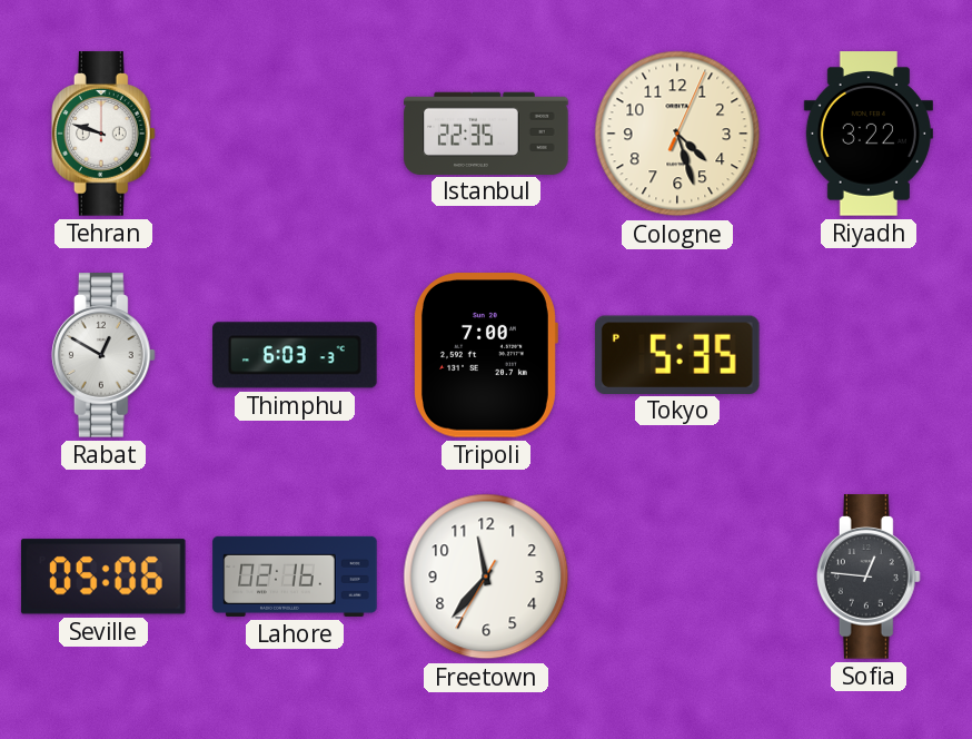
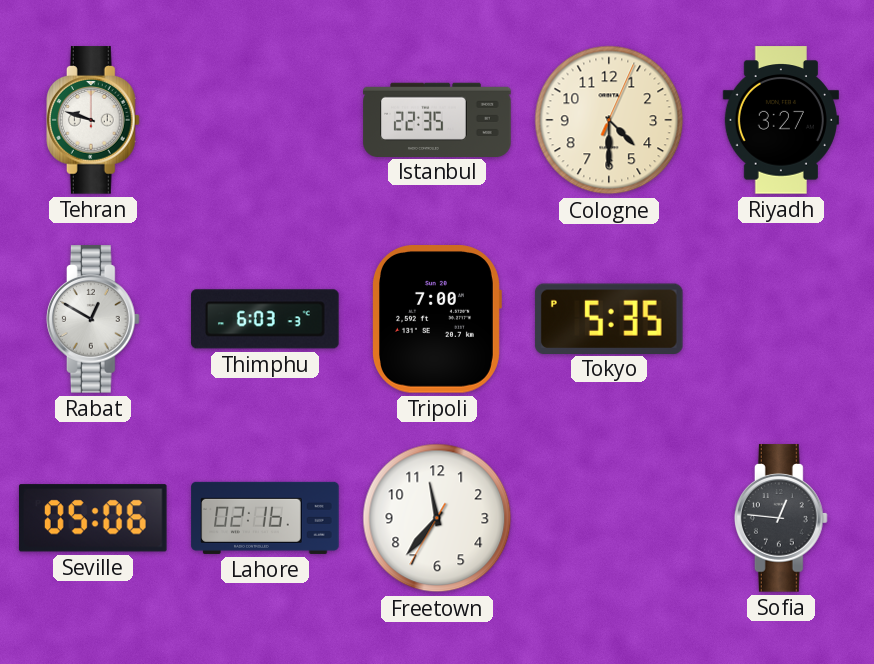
Cologne: 4:27 -> 4:30 (609, 120)
Riyadh: 3:22 -> 3:27 (781, 120)
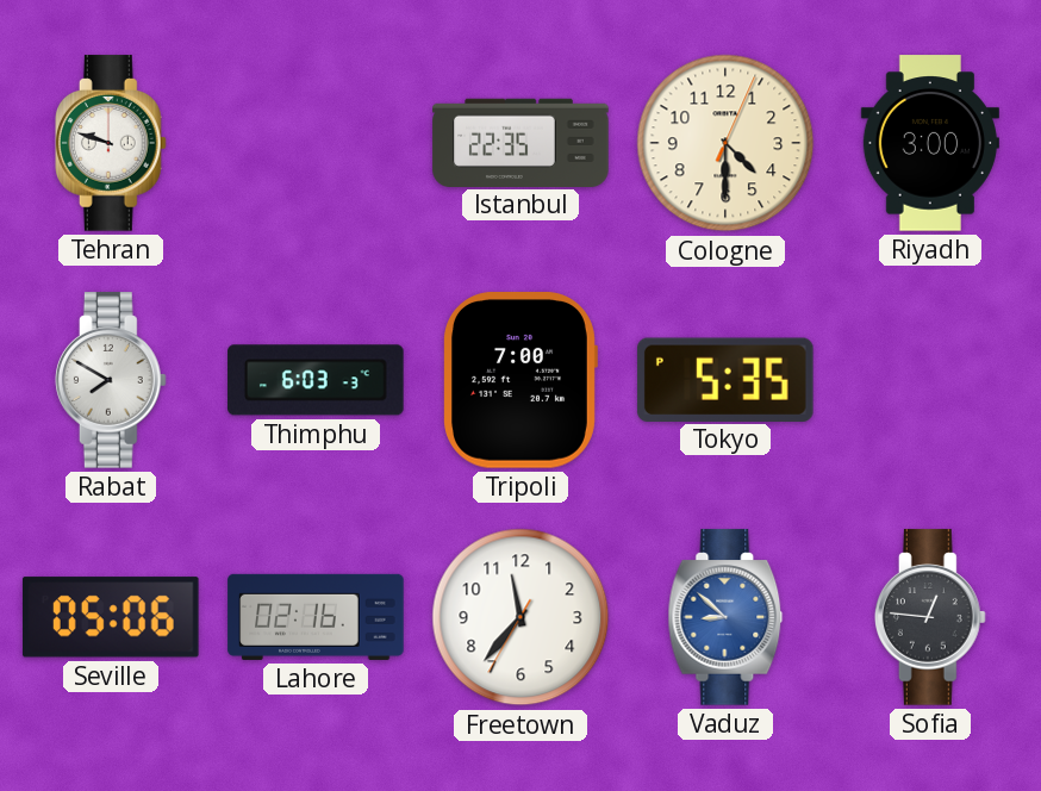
Riyadh: 3:27 -> 3:00 (930, 143)
Rabat: 12:50 -> 7:50 (111, 380)
Vaduz: none -> 8:52 (725, 617)
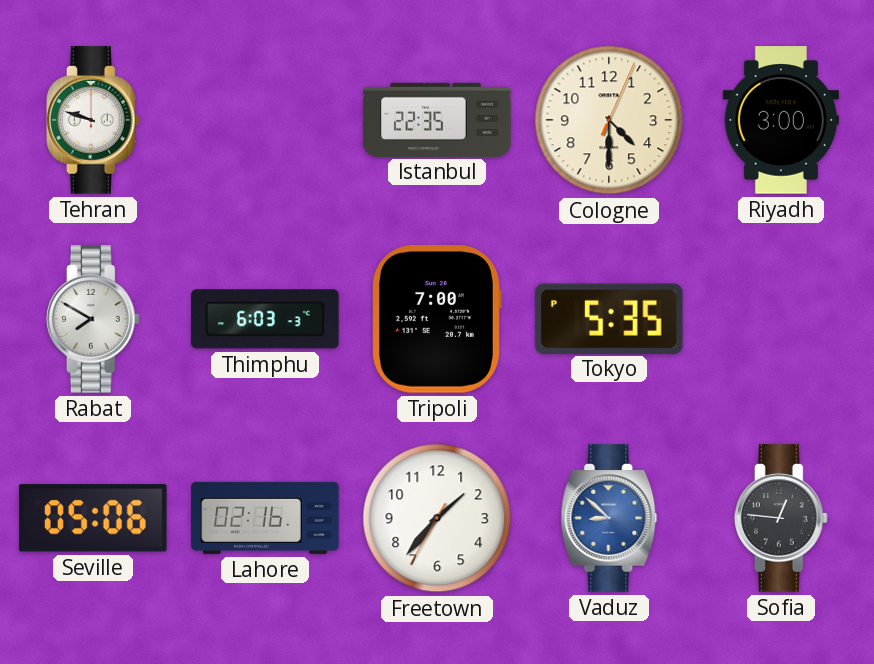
Freetown: 11:36 -> 1:36 (437, 518)
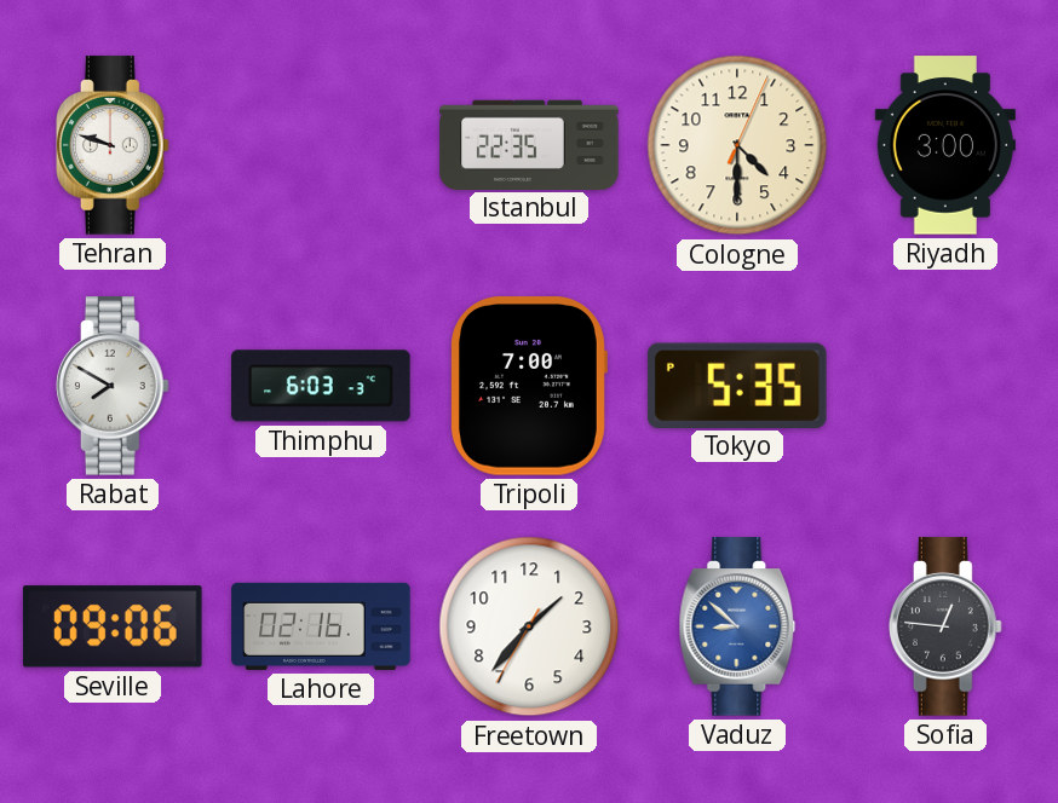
Seville: 05:06 -> 09:06 (113, 626)
